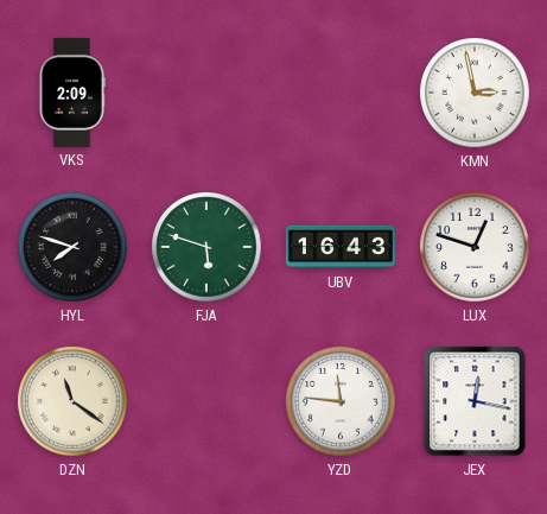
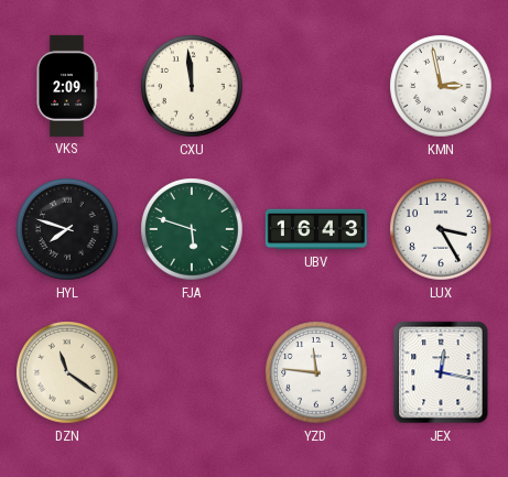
CXU: none -> 11:59 (192, 86)
LUX: 12:48 -> 3:25 (441, 229)
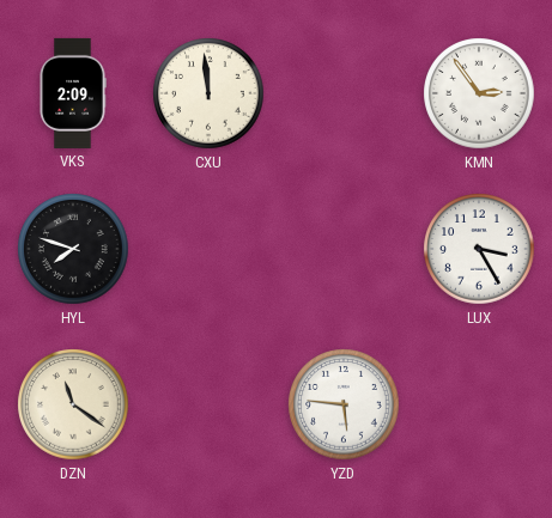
KMN: 2:58 -> 2:54 (479, 93)
FJA: 5:48 -> none (192, 229)
UBV: 16:43 -> none (316, 229)
YZD: 11:46 -> 5:46 (344, 404)
JEX: 12:17 -> none (441, 372)
